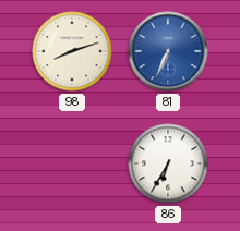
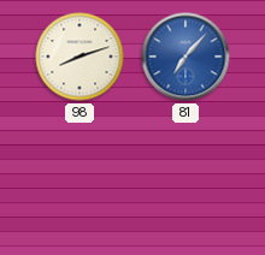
81: 6:34 -> 7:07 (185, 57)
86: 6:35 -> none (168, 163)
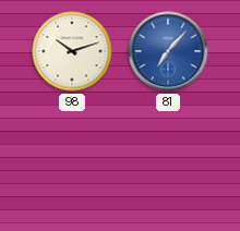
98: 8:12 -> 10:12 (72, 51)
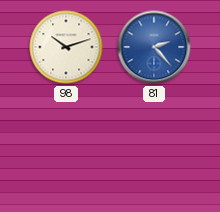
81: 7:07 -> 2:23 (154, 47)
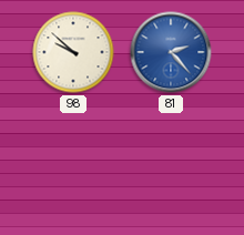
98: 10:12 -> 9:52 (73, 52)
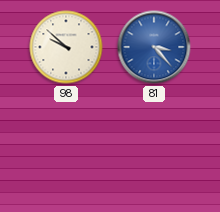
81: 2:23 -> 3:23 (154, 47)
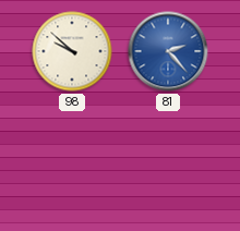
81: 3:23 -> 2:23 (168, 51)
